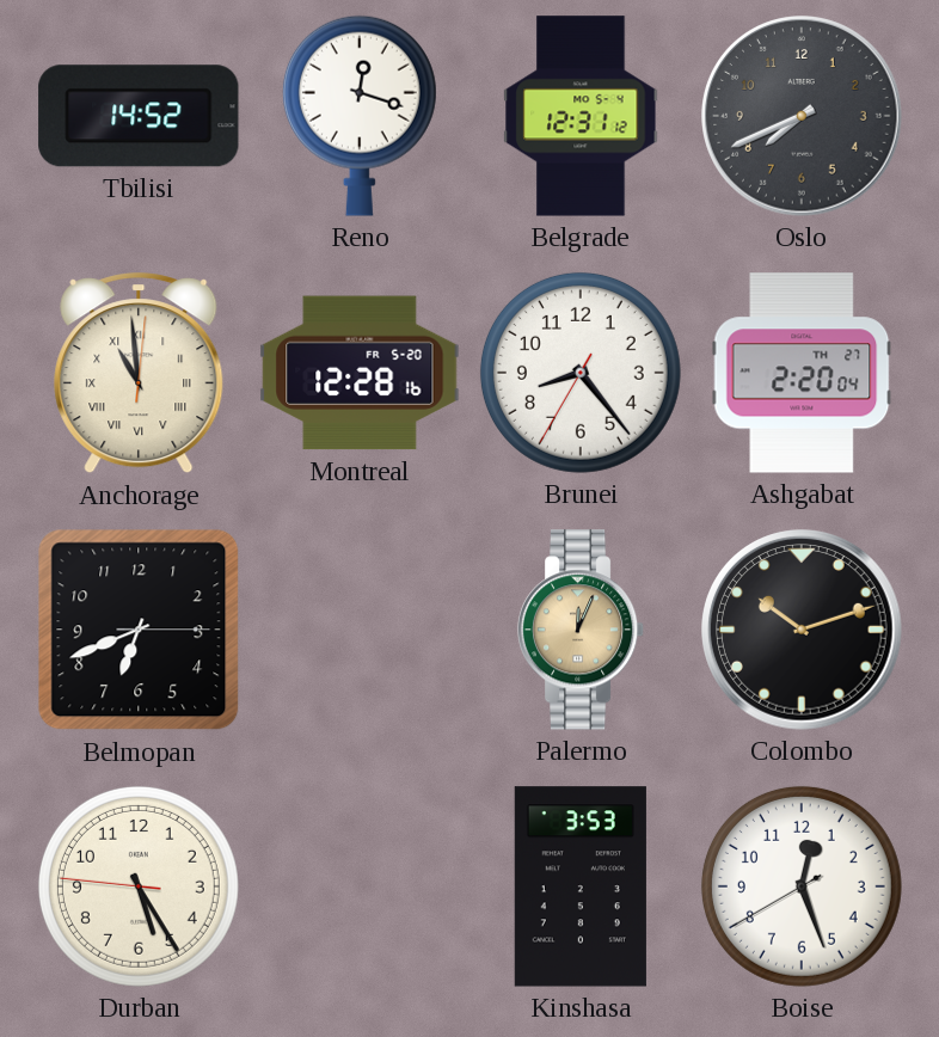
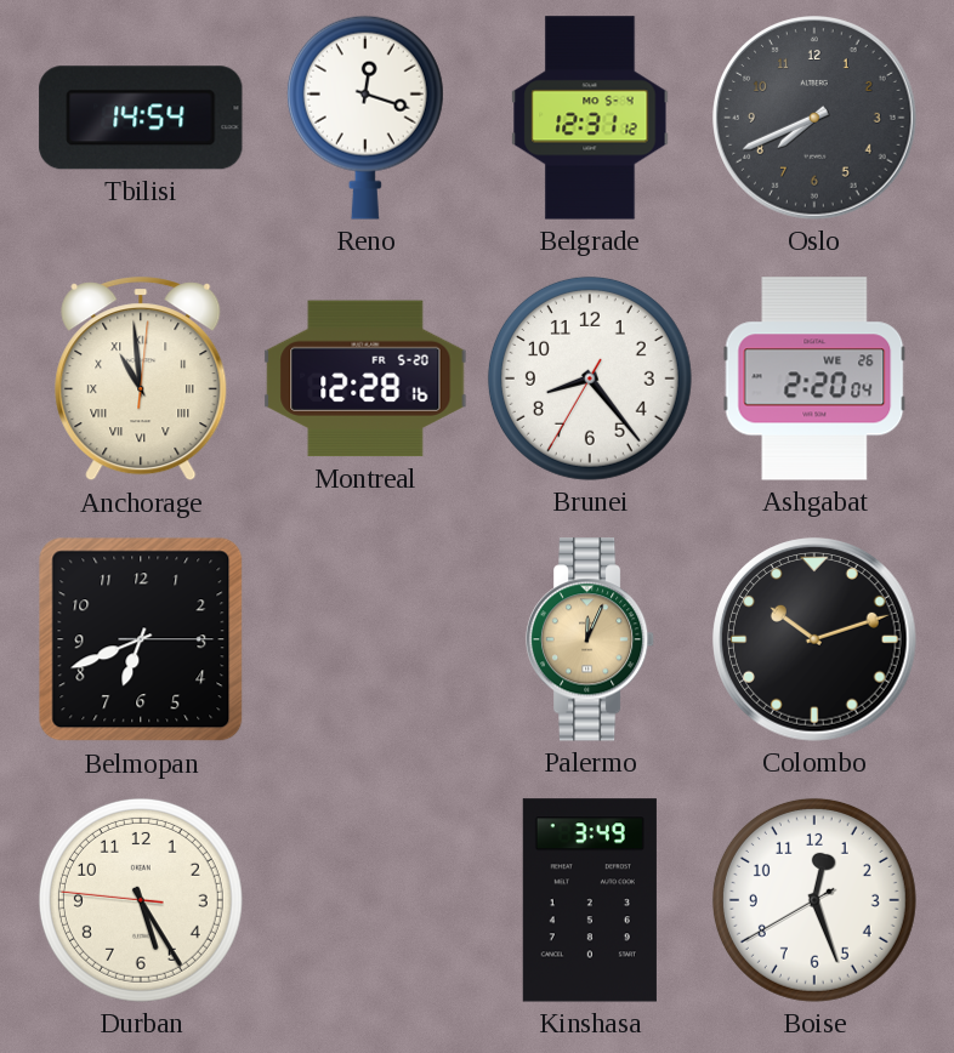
Tbilisi: 14:52 -> 14:54 (141, 118)
Ashgabat date: TH 27 -> WE 26 (814, 378)
Kinshasa: 3:53 -> 3:49 (590, 900)
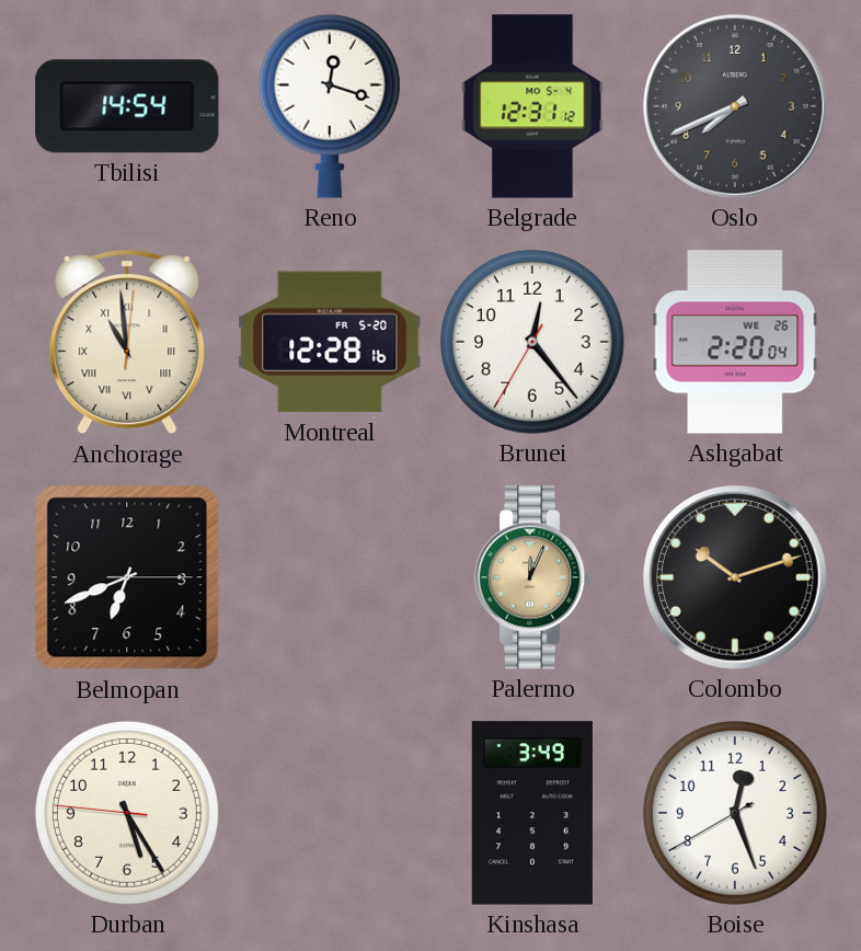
Brunei: 8:23 -> 12:23 (532, 342)
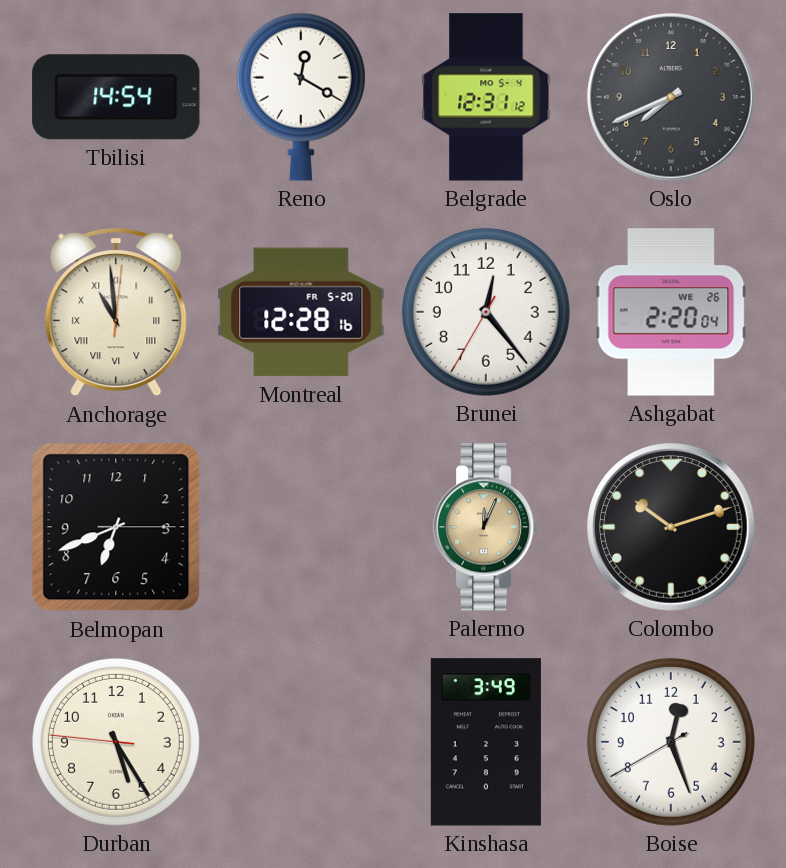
Reno: 12:18 -> 12:20 (301, 97)
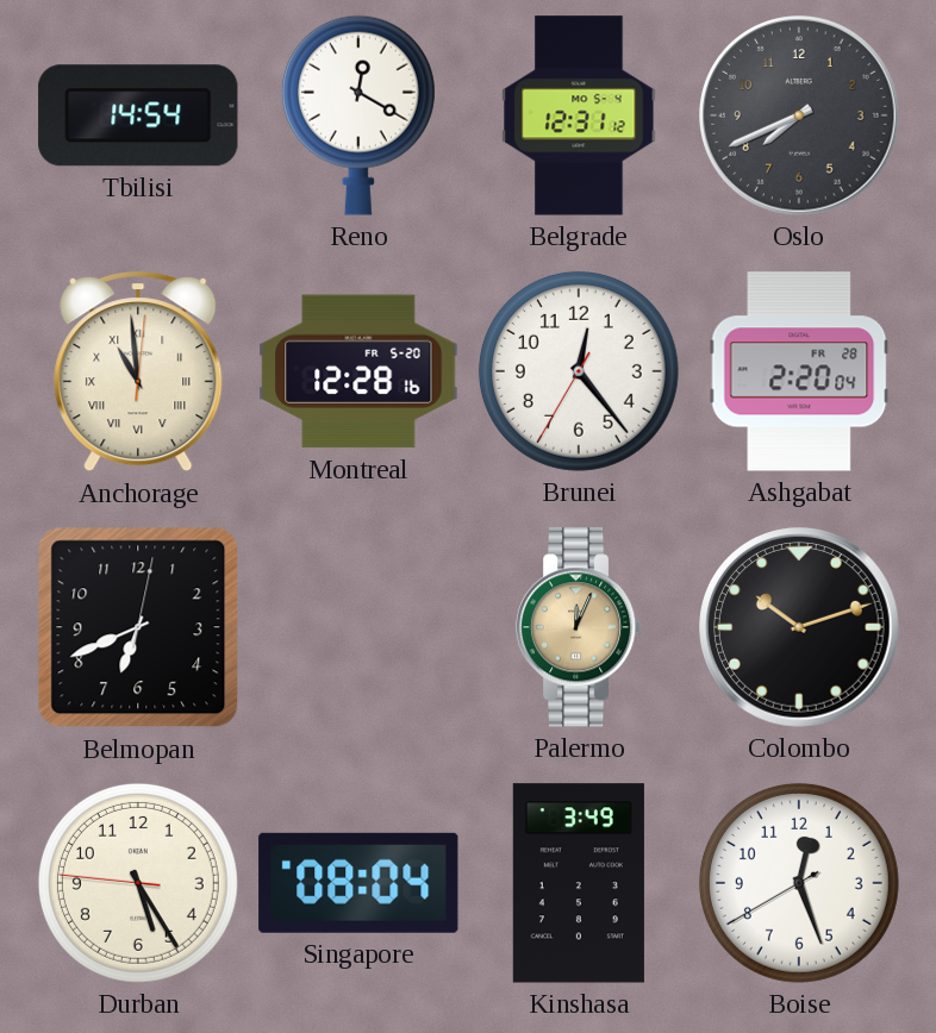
Ashgabat date: WE 26 -> FR 28 (799, 371)
Belmopan: 6:41:15 -> 6:41:02 (138, 627)
Singapore: none -> 08:04 (358, 883)
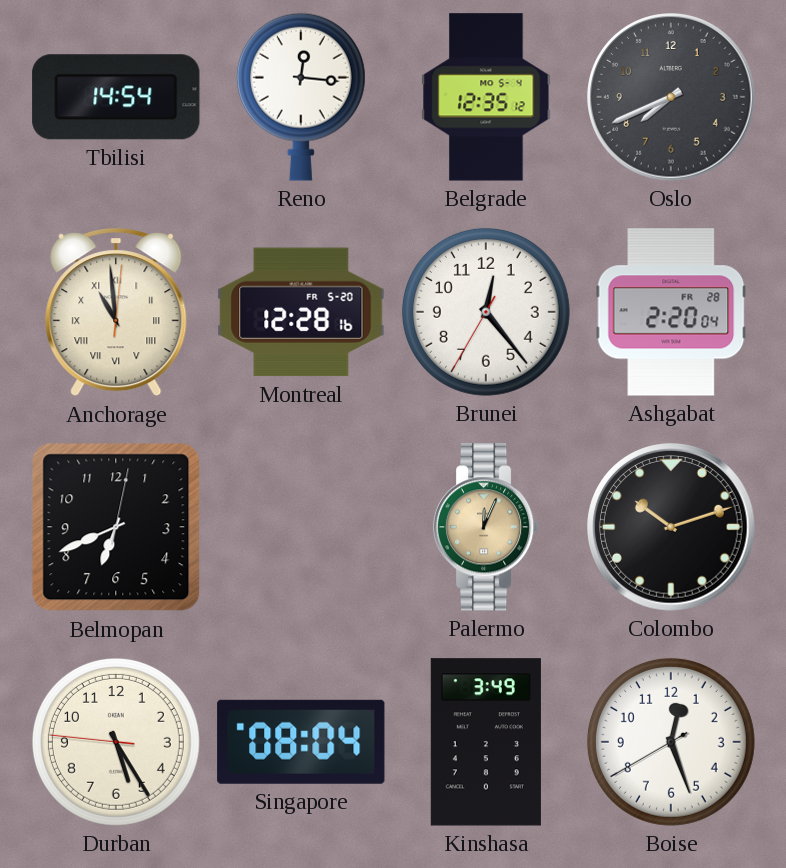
Reno: 12:20 -> 12:16 (301, 97)
Belgrade: 12:31 -> 12:35 (486, 97)
